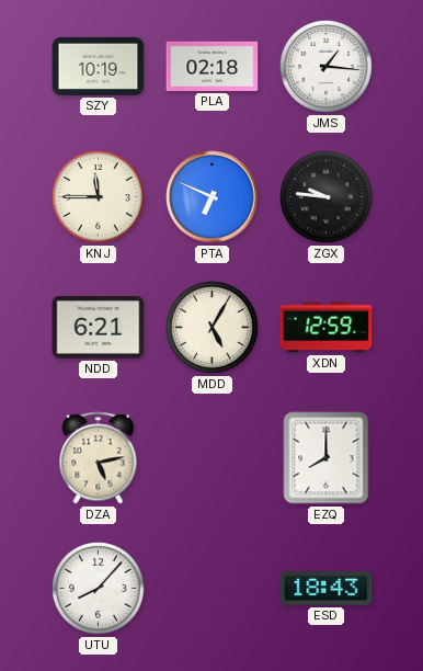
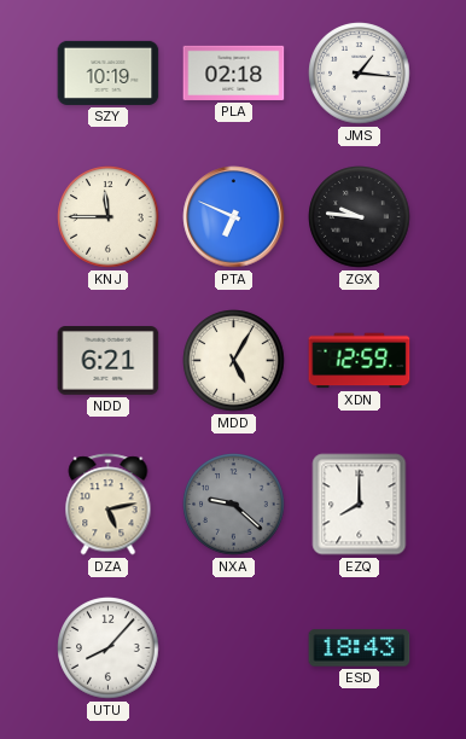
NXA: none -> 9:22 (234, 505)
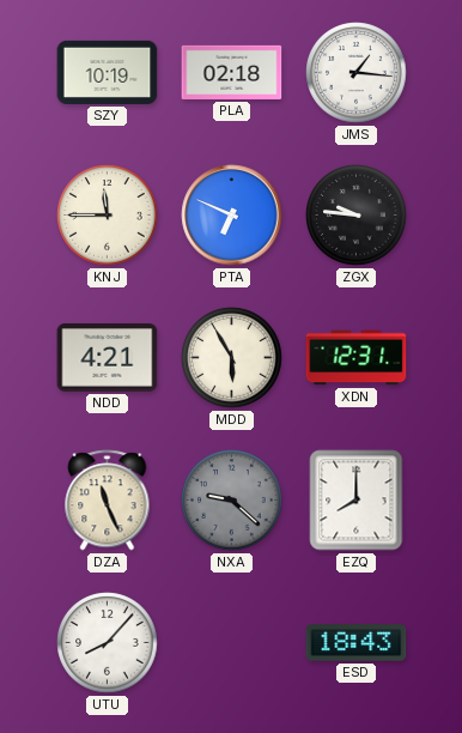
NDD: 6:21 -> 4:21 (108, 358)
MDD: 5:05 -> 5:55 (232, 358)
XDN: 12:59 -> 12:31 (357, 358)
DZA: 5:13 -> 11:26 (108, 501)
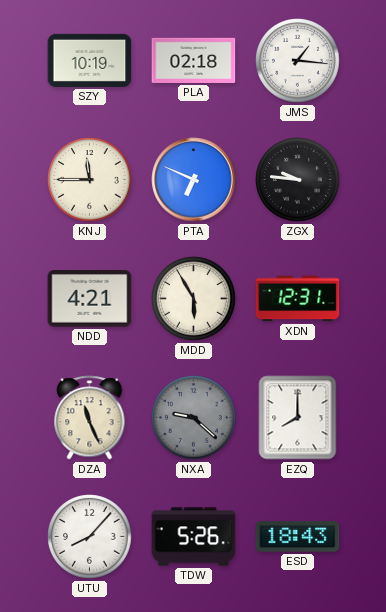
TDW: none -> 5:26 (194, 537)
